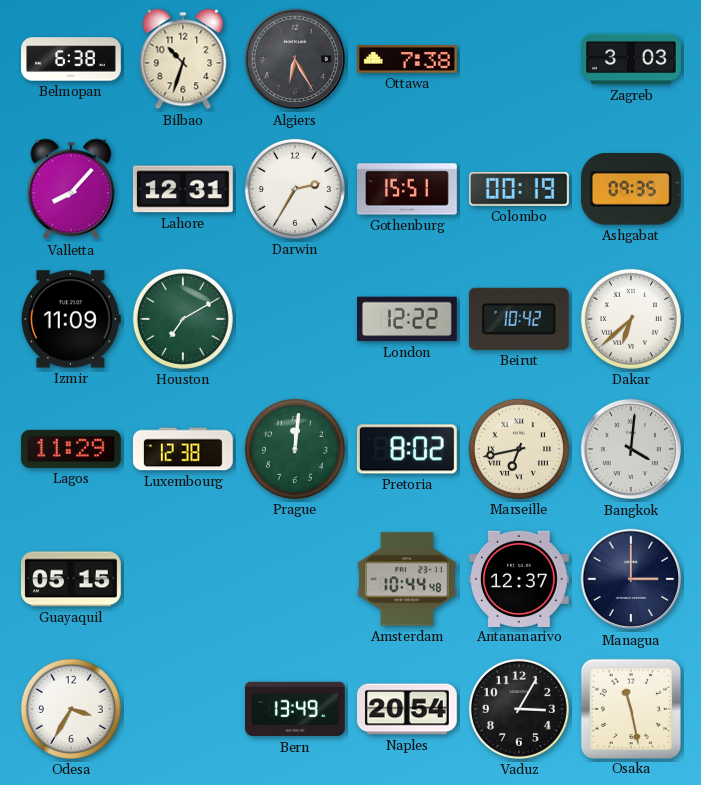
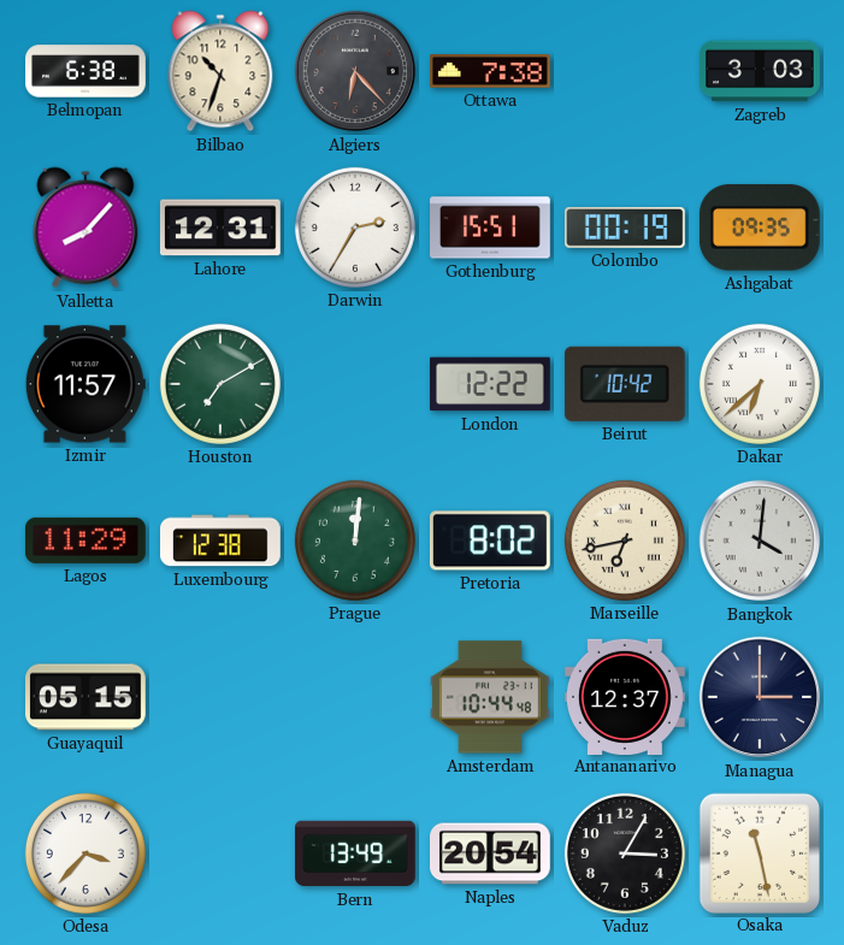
Algiers: 6:25 -> 6:23 (355, 71)
Izmir: 11:09 -> 11:57 (85, 384)
Odesa: 3:35 -> 3:37 (85, 854)
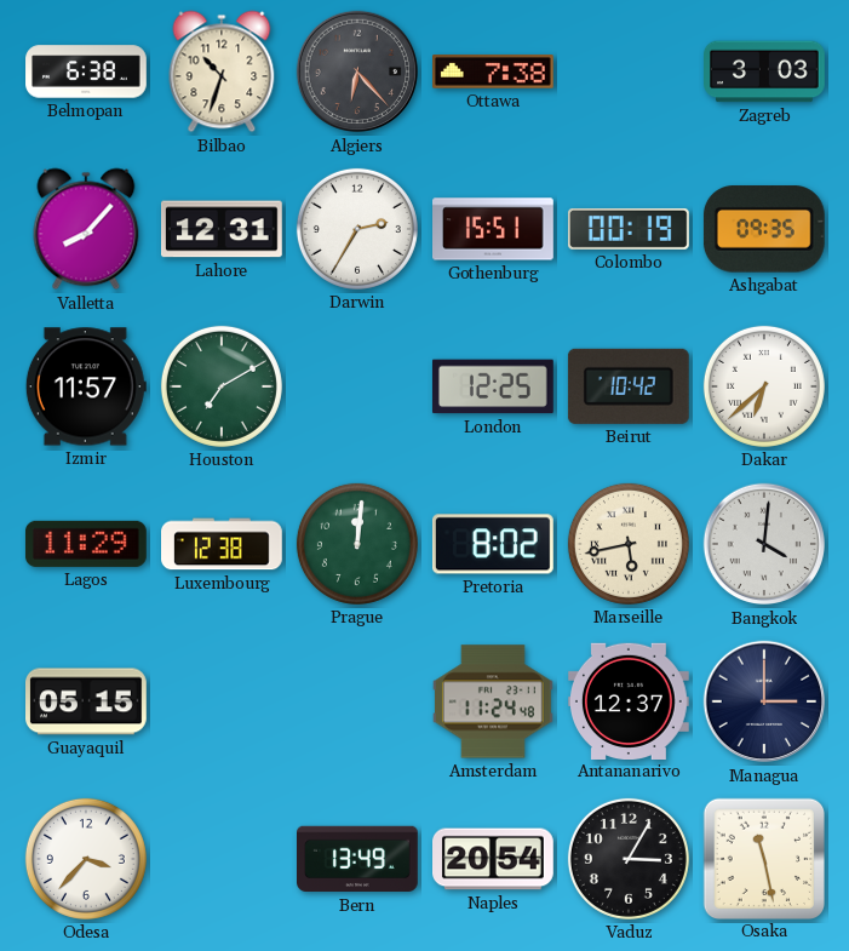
London: 12:22 -> 12:25 (493, 386)
Marseille: 6:43 -> 5:43 (629, 544)
Amsterdam: 10:44 -> 11:24 (493, 701)
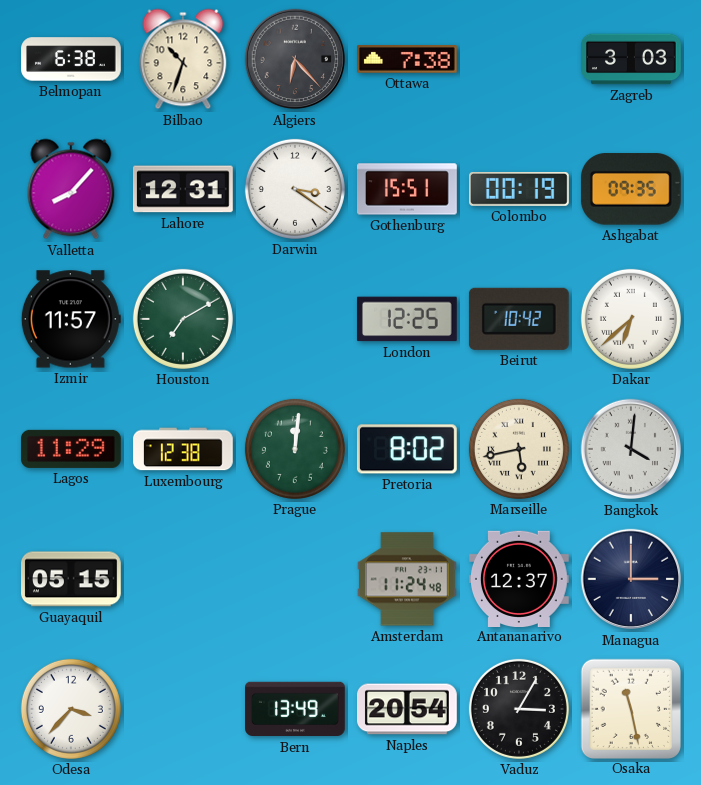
Darwin: 2:35 -> 3:21 (295, 189)
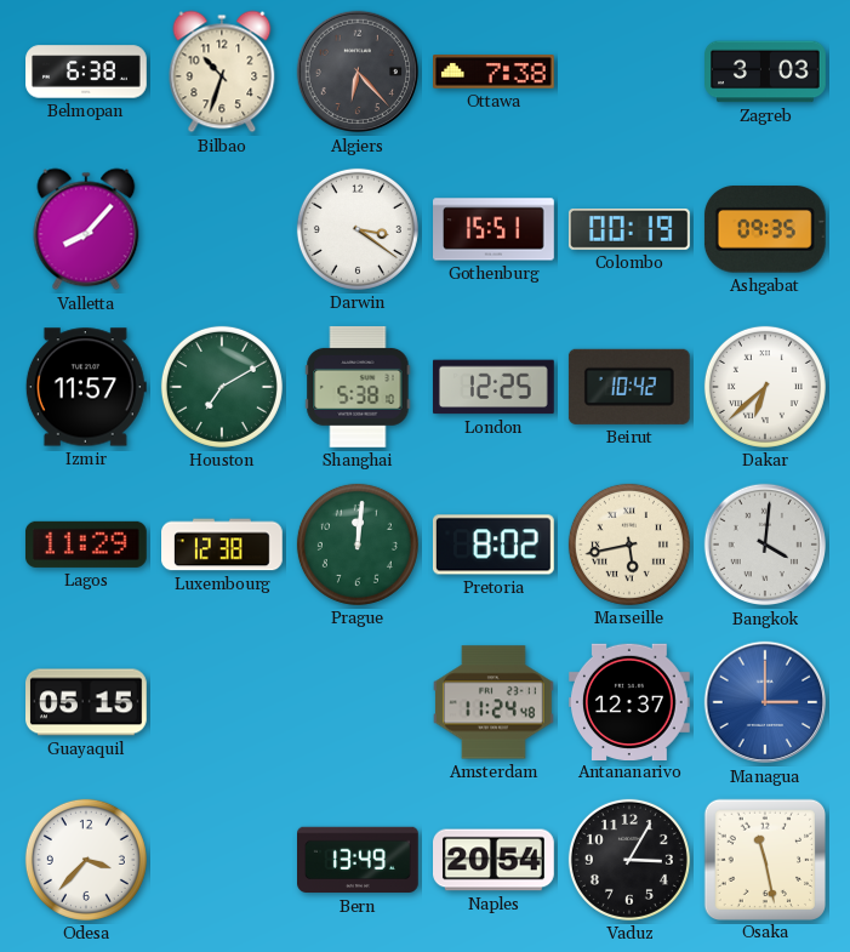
Lahore: 12:31 -> none (183, 189)
Shanghai: none -> 5:38 (358, 387)
Managua dial: navy -> blue (765, 702)
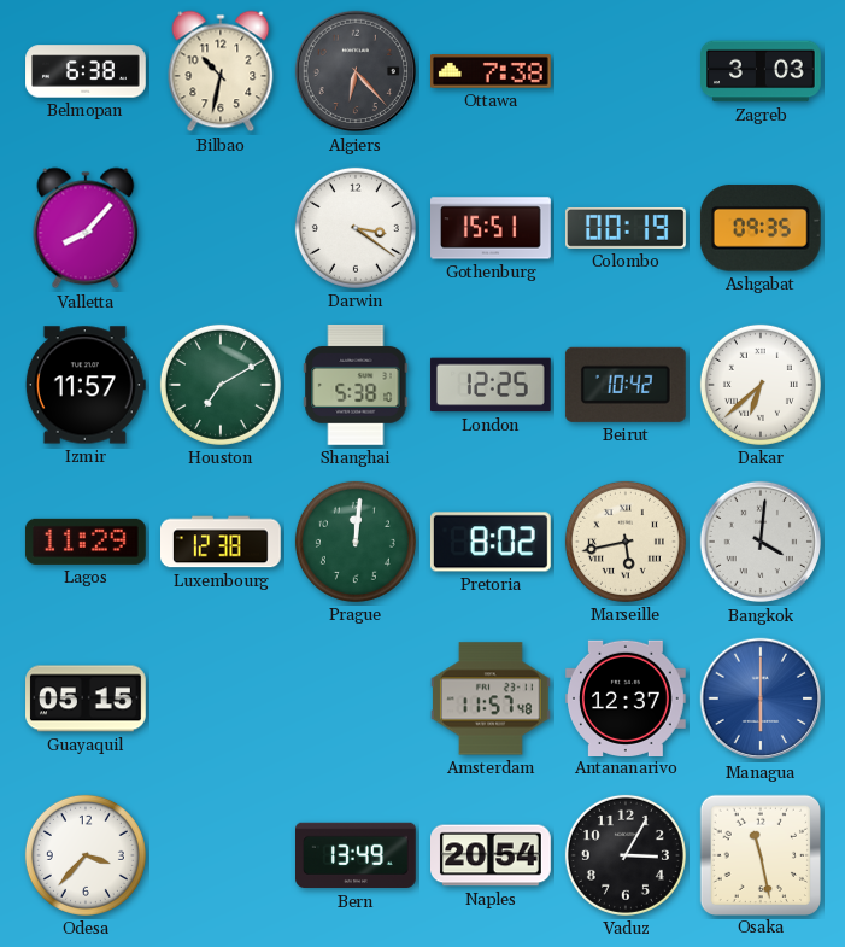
Bilbao: 10:33 -> 10:32 (221, 71)
Amsterdam: 11:24 -> 11:57 (491, 698)
Managua: 3:00 -> 6:00 (761, 698)
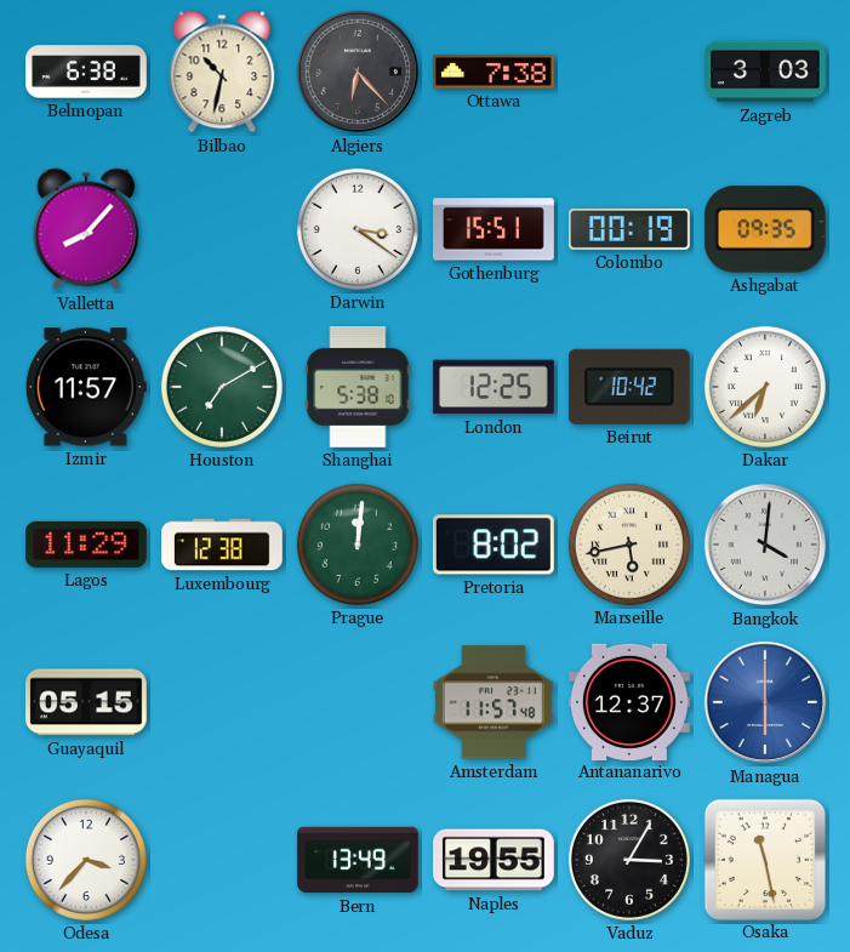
Naples: 20:54 -> 19:55 (495, 860)
